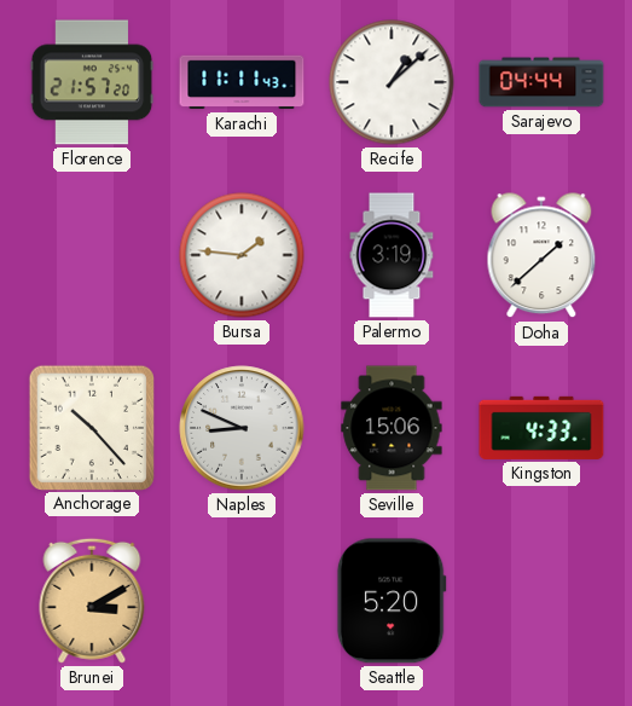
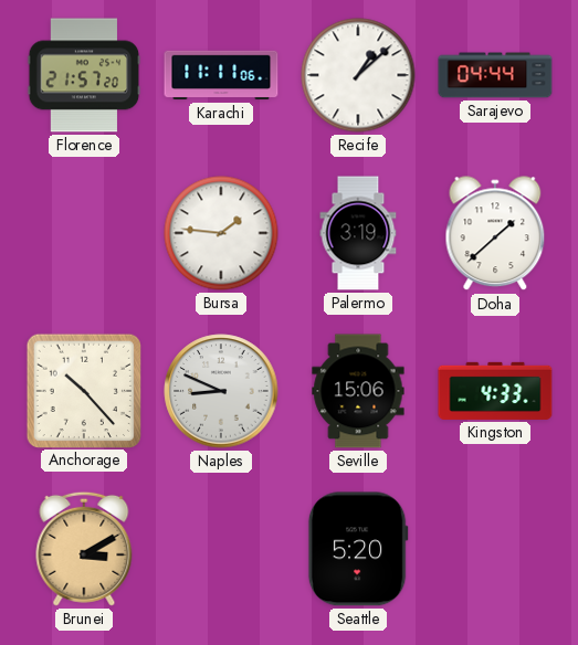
Karachi: 11:11:43 -> 11:11:06 (221, 75)
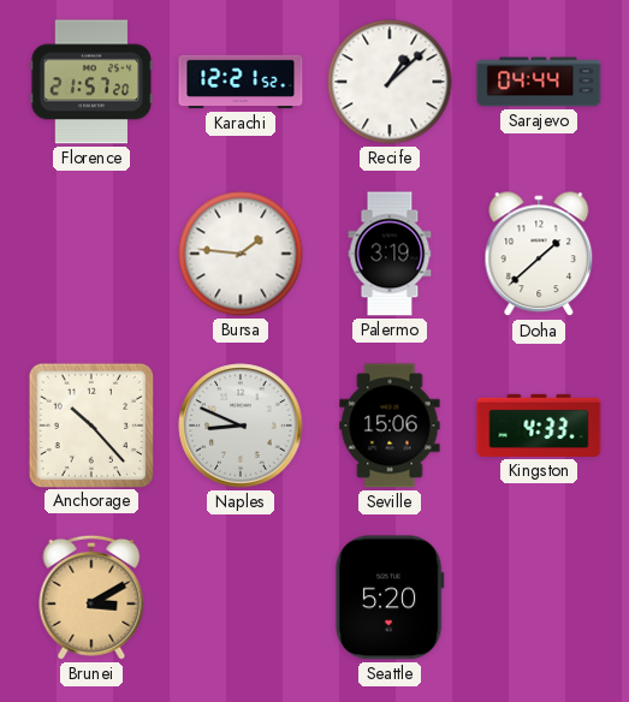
Karachi: 11:11 -> 12:21 (241, 82)
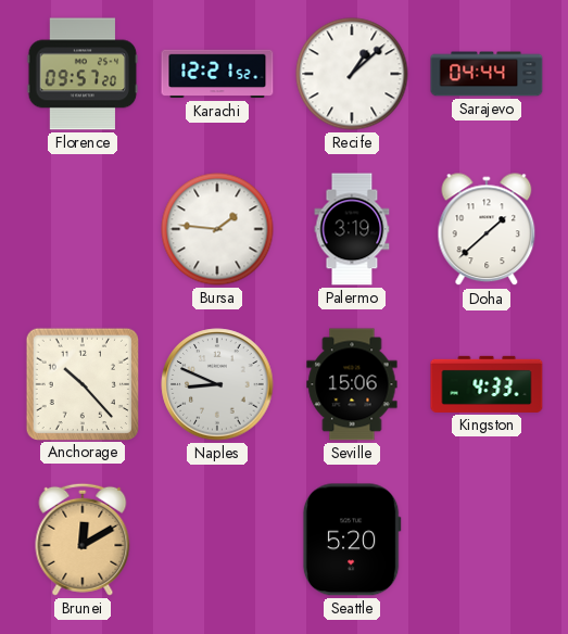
Florence: 21:57 -> 09:57 (83, 74)
Brunei: 3:10 -> 12:10 (83, 540)
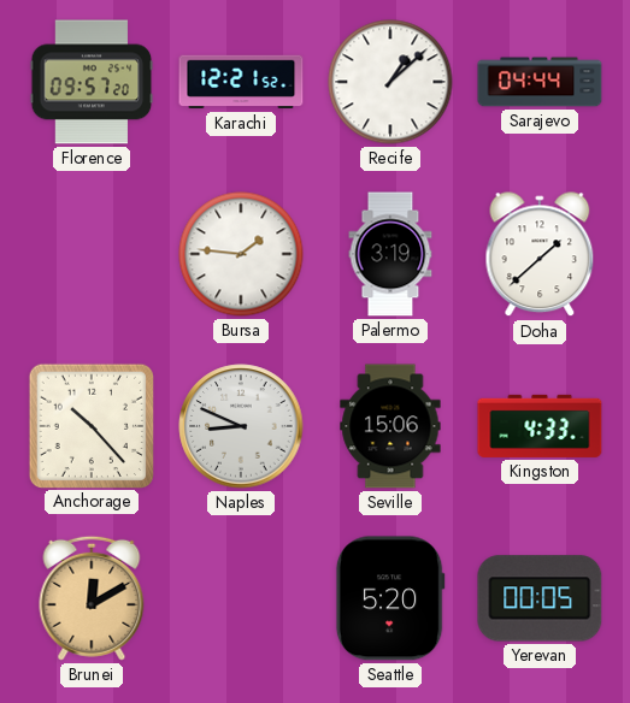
Yerevan: none -> 00:05 (540, 598)
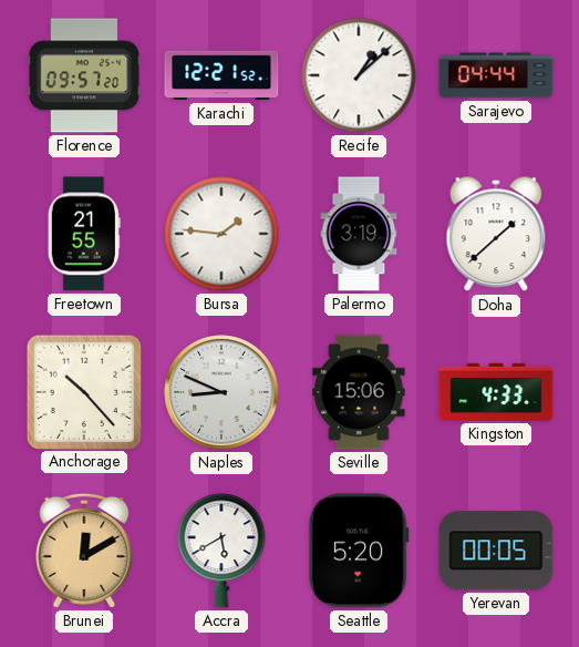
Freetown: none -> 21:55 (84, 234)
Accra: none -> 5:40 (221, 551)
